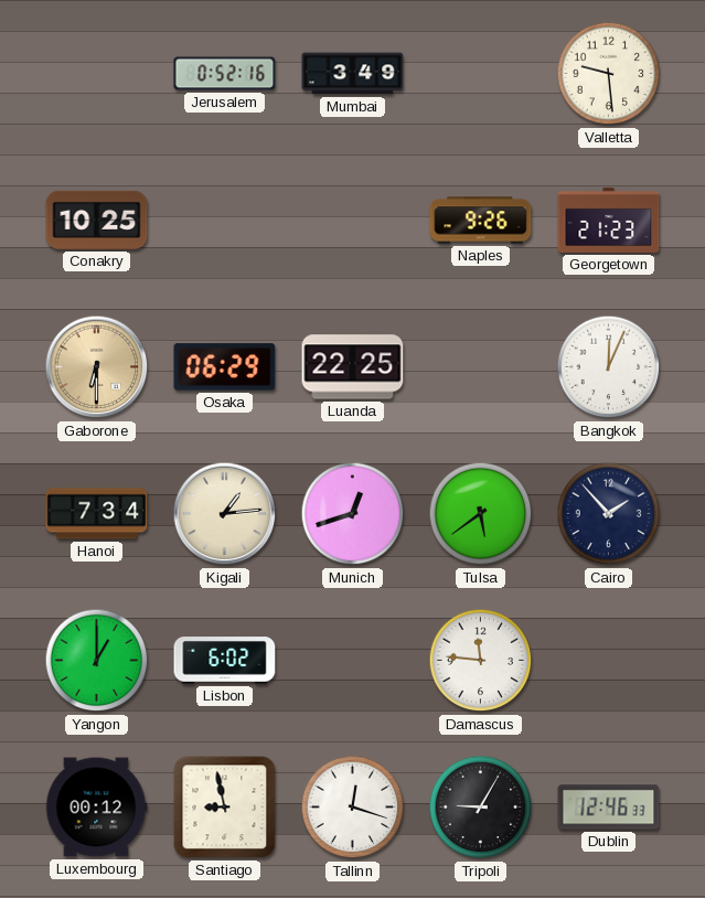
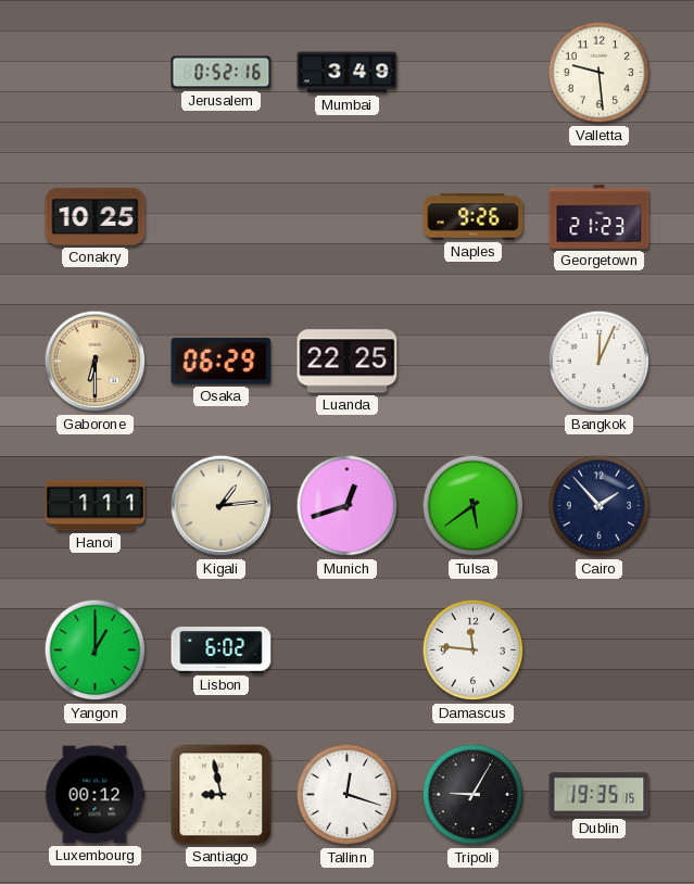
Hanoi: 7:34 -> 1:11 (96, 506)
Dublin: 12:46 -> 19:35 (600, 795)
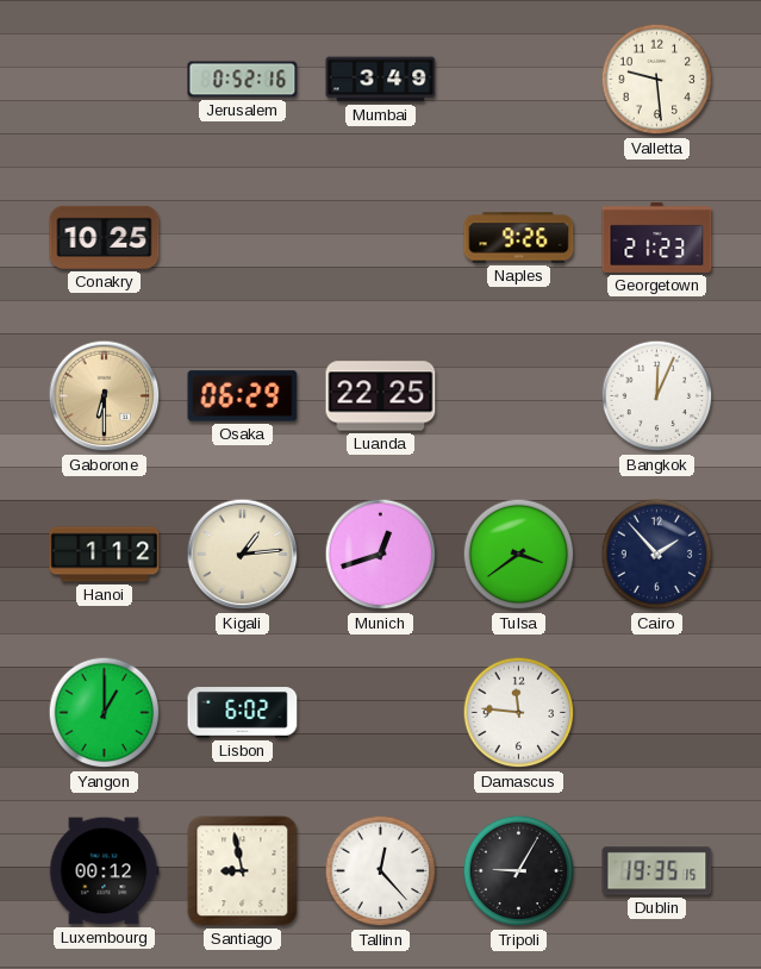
Hanoi: 1:11 -> 1:12 (105, 555)
Tulsa: 5:39 -> 3:39 (519, 555)
Tallinn: 12:18 -> 12:23 (381, 871)
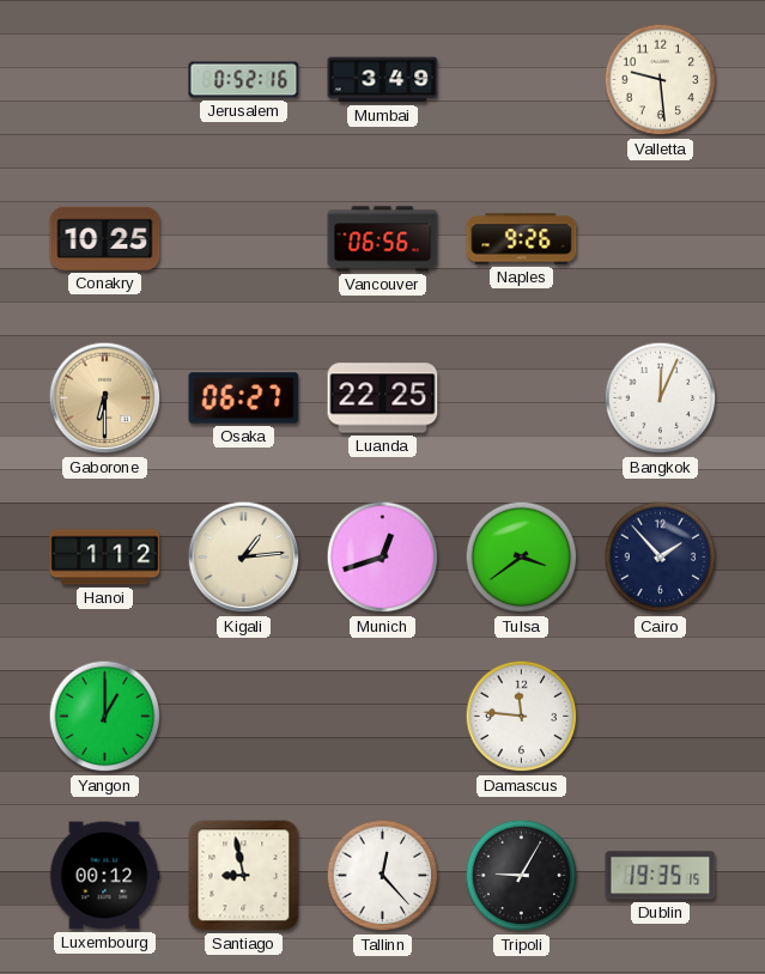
Vancouver: none -> 06:56 (383, 239)
Georgetown: 21:23 -> none (657, 237)
Osaka: 06:29 -> 06:27 (244, 398)
Lisbon: 6:02 -> none (243, 713)
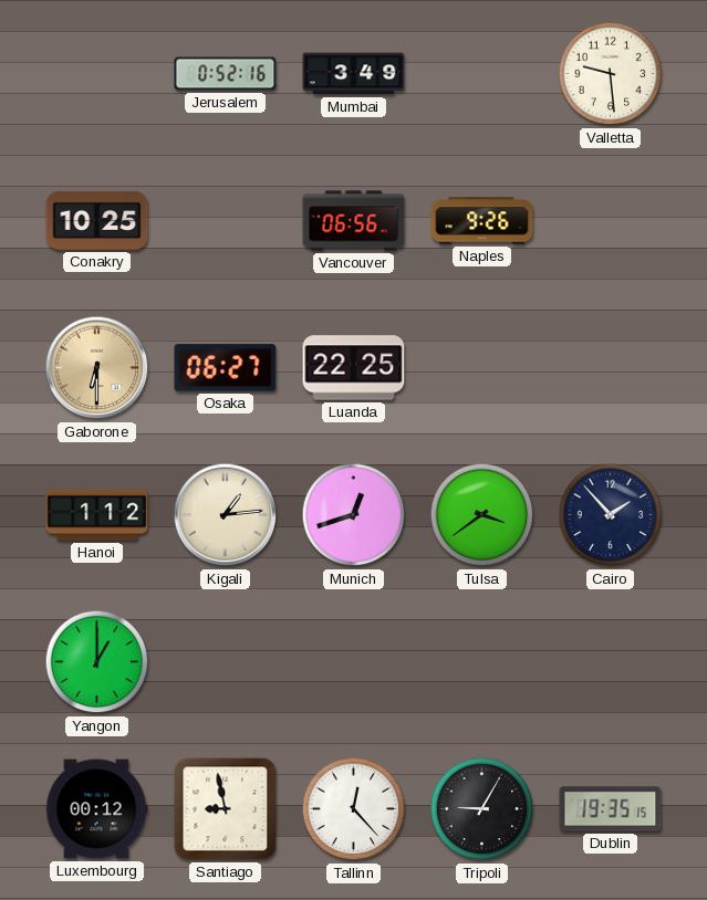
Bangkok: 12:04 -> none (661, 398)
Damascus: 11:46 -> none (522, 717)
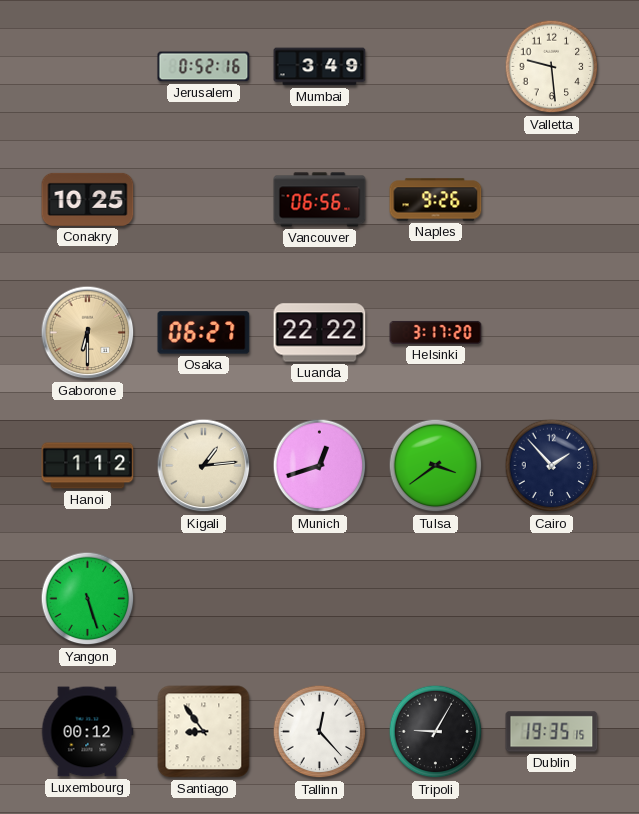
Luanda: 22:25 -> 22:22 (320, 333)
Helsinki: none -> 3:17 (436, 332)
Yangon: 1:00 -> 5:27 (88, 599)
Santiago: 8:58 -> 8:54 (204, 732)
